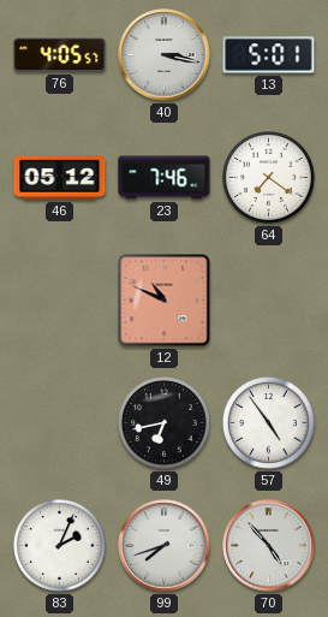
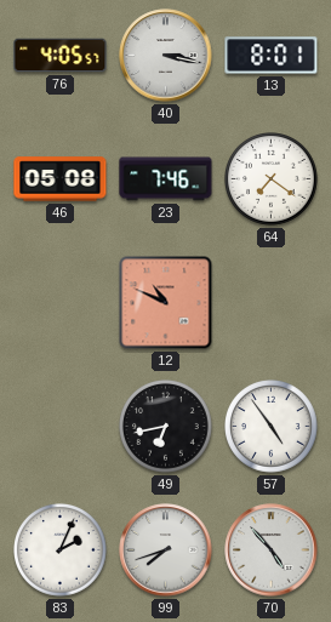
13: 5:01 -> 8:01 (272, 56)
46: 05:12 -> 05:08 (61, 179)
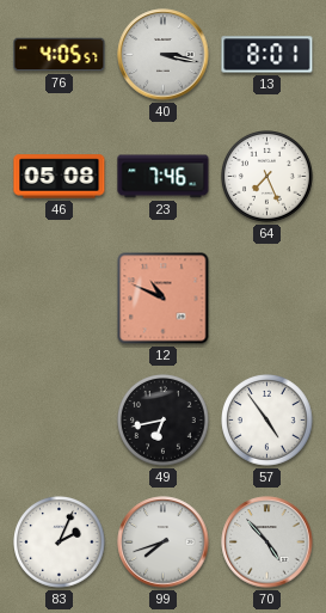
64: 7:21 -> 7:26 (267, 177)
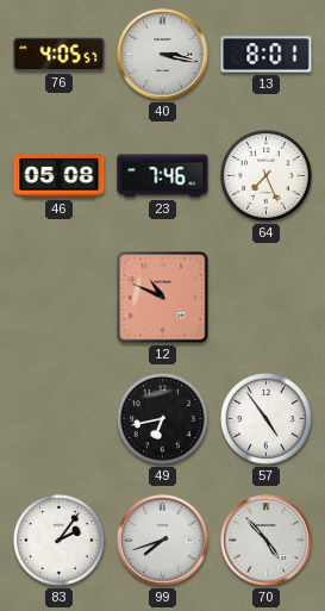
83: 2:04 -> 2:06 (60, 541)
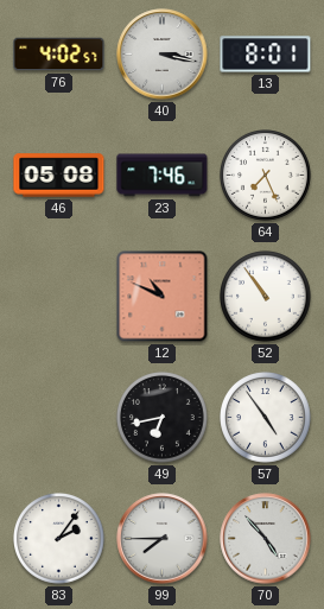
76: 4:05 -> 4:02 (59, 55)
52: none -> 10:54 (266, 297)
99: 7:42 -> 7:45 (163, 539)
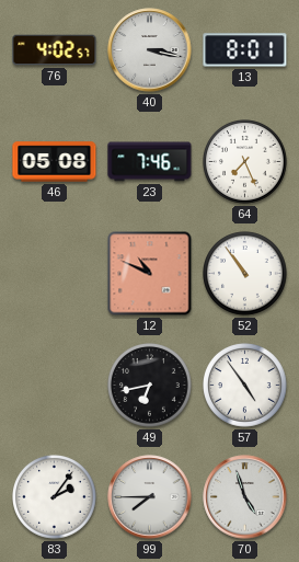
70: 4:53 -> 4:57 (245, 497)
